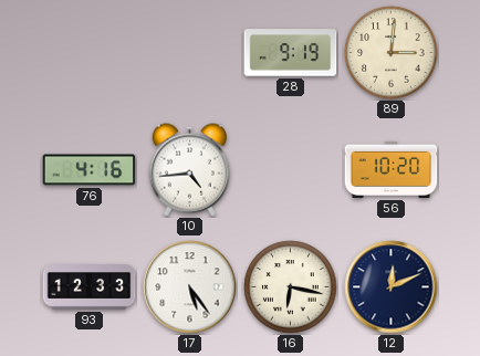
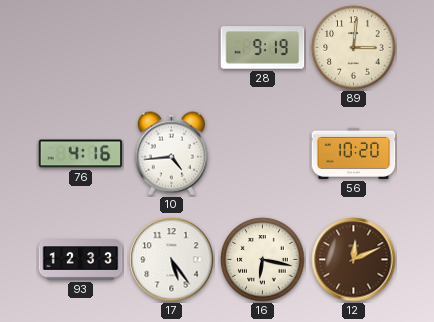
12 dial: navy -> brown (354, 260)
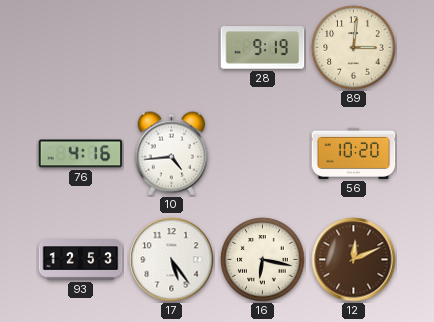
93: 12:33 -> 12:53 (81, 260)
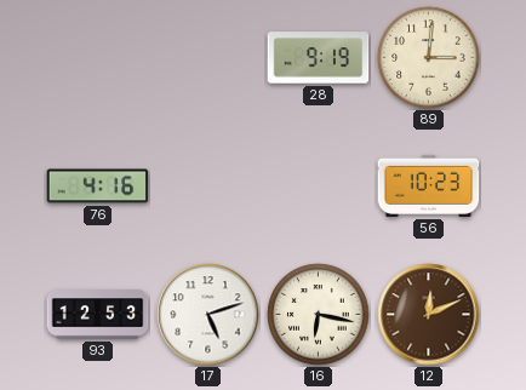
10: 4:44 -> none (171, 154)
56: 10:20 -> 10:23 (429, 185)
17: 5:24 -> 5:12 (208, 315)
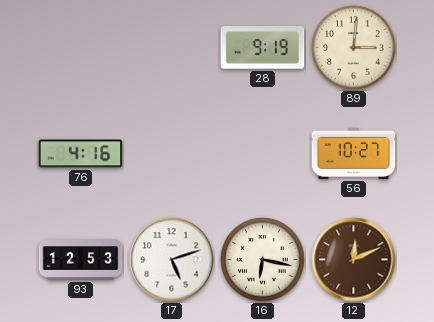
56: 10:23 -> 10:27 (354, 153)
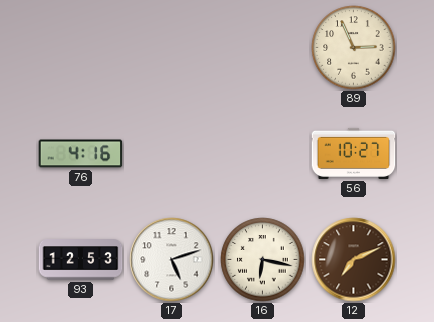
28: 9:19 -> none (263, 48)
89: 3:01 -> 2:56 (354, 48)
12: 12:11 -> 7:11 (354, 260)
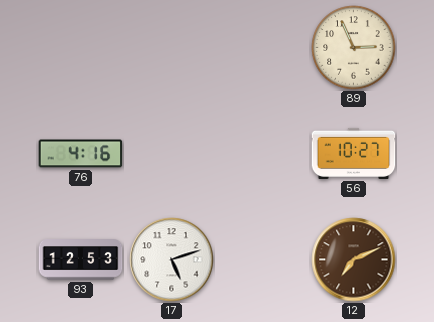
16: 6:17 -> none (263, 260)
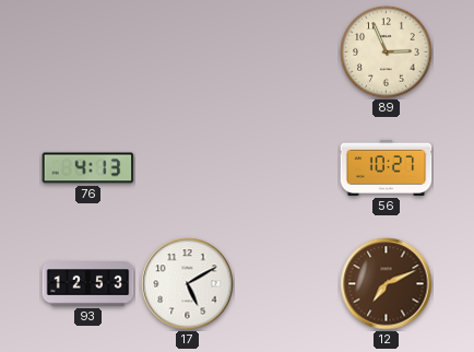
76: 4:16 -> 4:13 (88, 168)
17: 5:12 -> 5:10 (188, 284)
